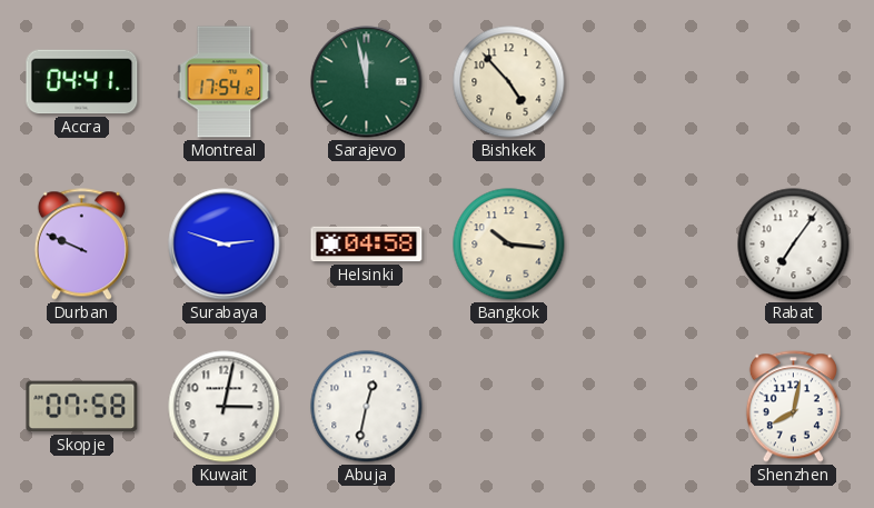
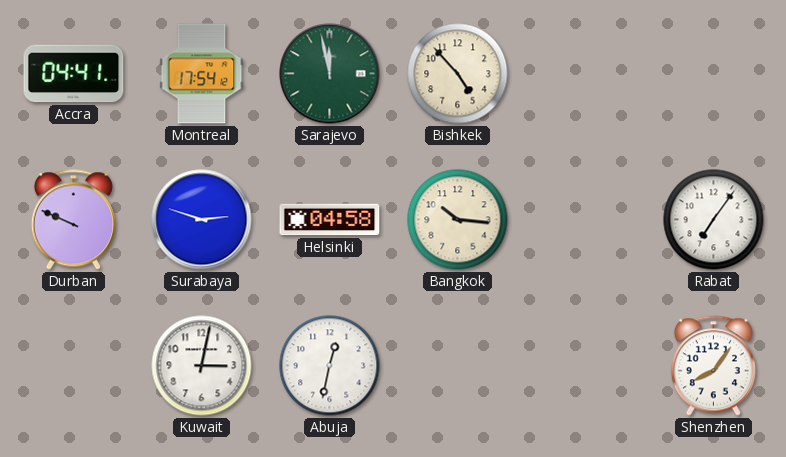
Skopje: 07:58 -> none (82, 407)
Shenzhen: 8:02 -> 8:06 (713, 366)
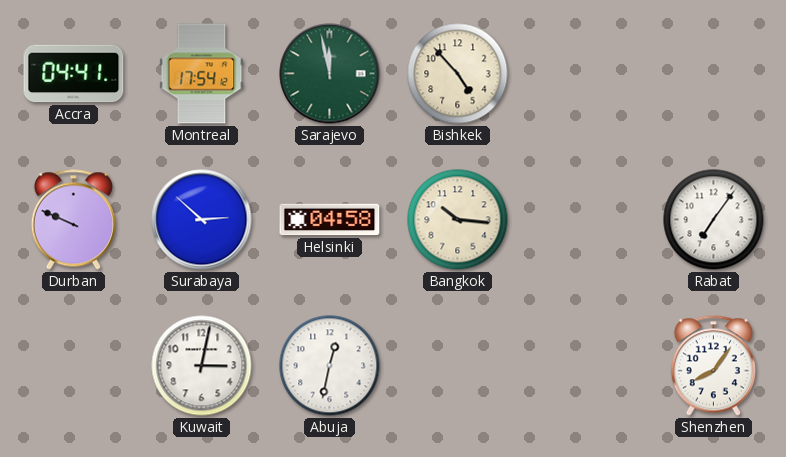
Surabaya: 2:48 -> 2:52 (202, 220)
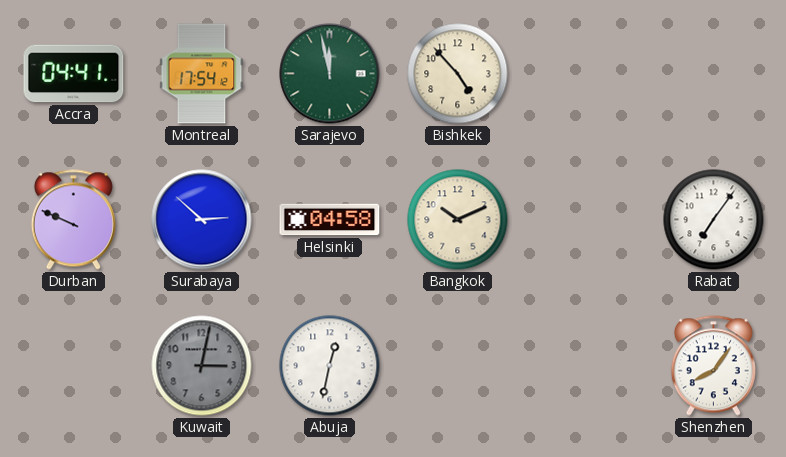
Bangkok: 10:16 -> 10:11 (458, 220)
Kuwait dial: white -> grey (202, 366)
